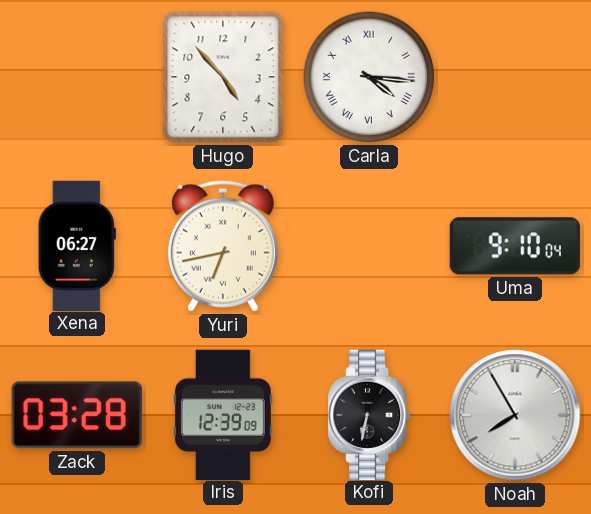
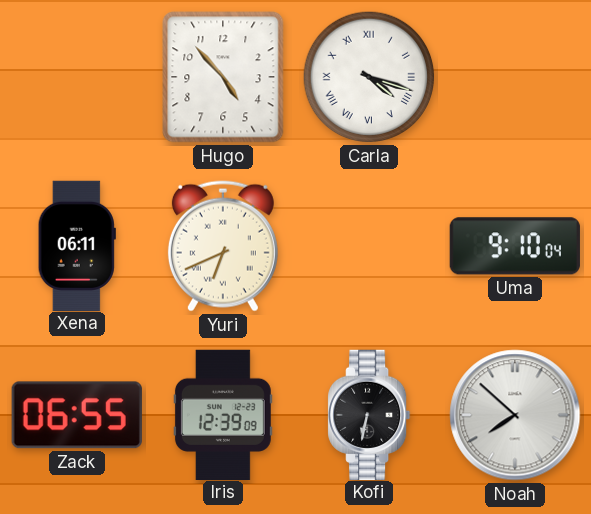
Carla: 4:16 -> 4:18 (369, 77)
Xena: 06:27 -> 06:11 (77, 245)
Yuri: 6:43 -> 6:41 (223, 246)
Zack: 03:28 -> 06:55 (77, 415)
Noah: 7:55 -> 7:52 (515, 415)
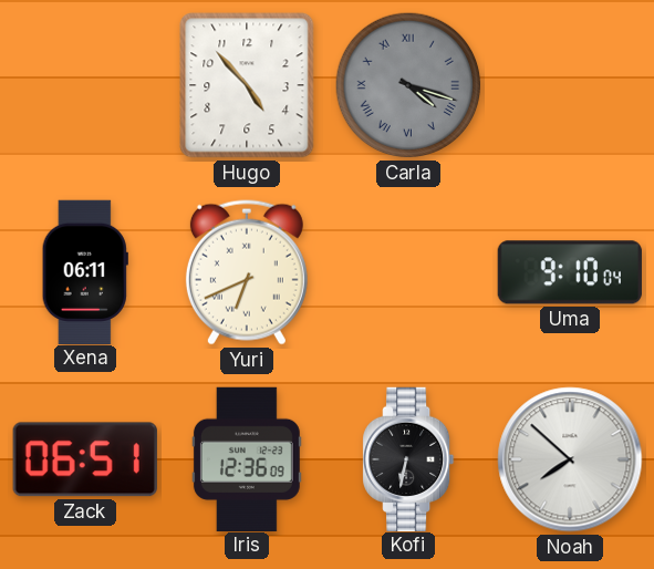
Carla dial: white -> grey (408, 85)
Zack: 06:55 -> 06:51 (85, 459)
Iris: 12:39 -> 12:36 (247, 458)
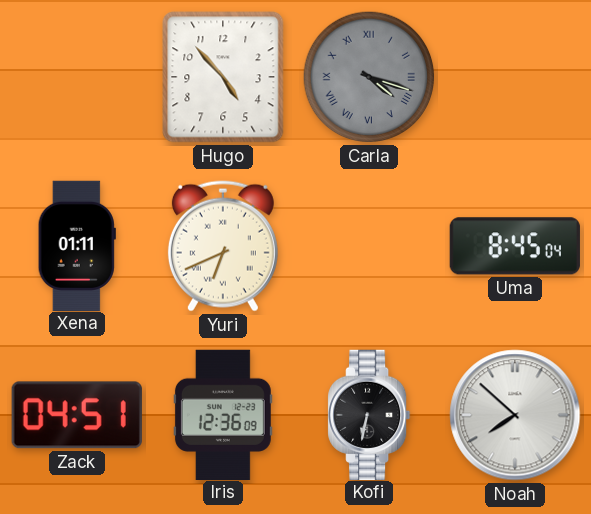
Xena: 06:11 -> 01:11 (77, 245)
Uma: 9:10 -> 8:45 (515, 246)
Zack: 06:51 -> 04:51 (77, 415)
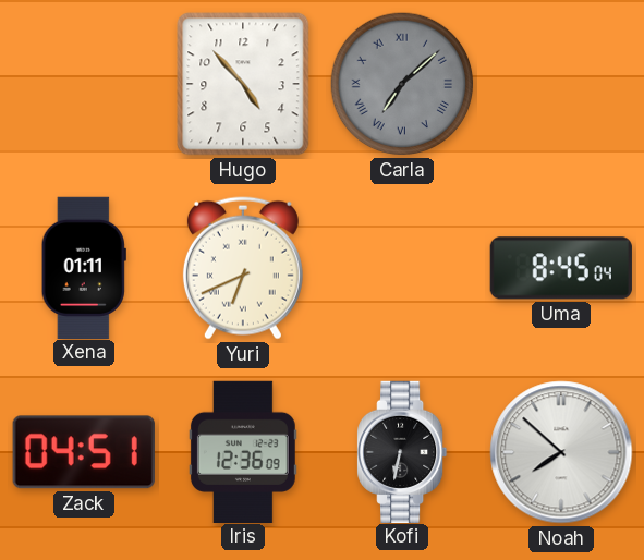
Carla: 4:18 -> 7:08 (402, 84)
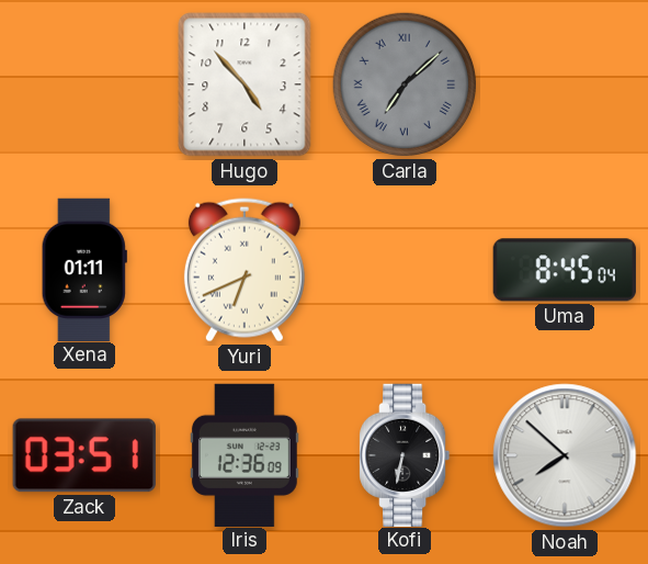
Zack: 04:51 -> 03:51 (84, 455)
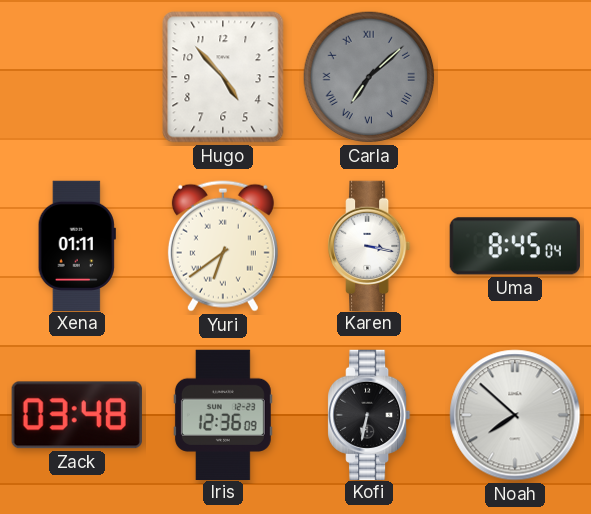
Yuri: 6:41 -> 6:39 (223, 246)
Karen: none -> 3:17 (370, 245)
Zack: 03:51 -> 03:48 (77, 415)
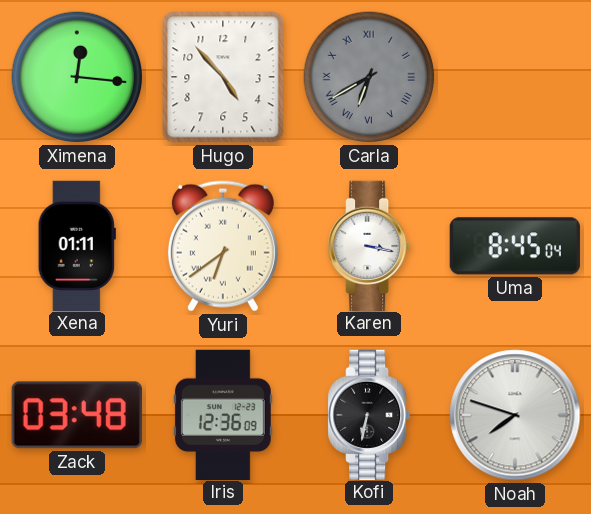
Ximena: none -> 12:16 (77, 77)
Carla: 7:08 -> 6:40 (369, 77)
Noah: 7:52 -> 7:48 (515, 415)
